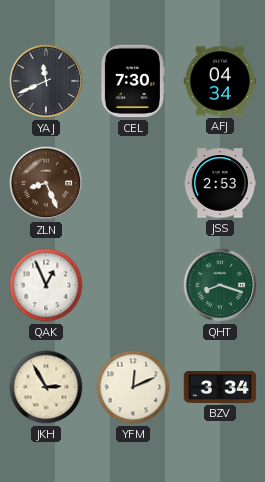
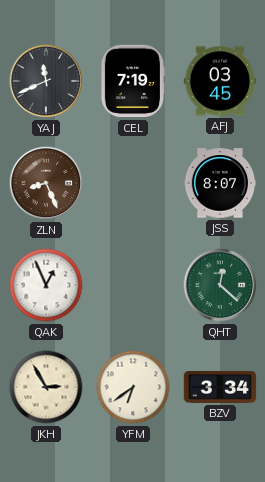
CEL: 7:30 -> 7:19 (132, 81)
AFJ: 04:34 -> 03:45 (220, 81)
JSS: 2:53 -> 8:07 (220, 183)
QHT: 8:18 -> 12:22 (220, 285)
YFM: 12:11 -> 6:39 (133, 387)
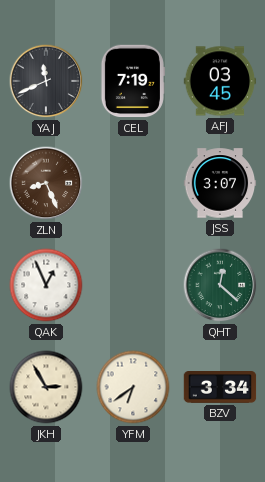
JSS: 8:07 -> 3:07 (220, 183)
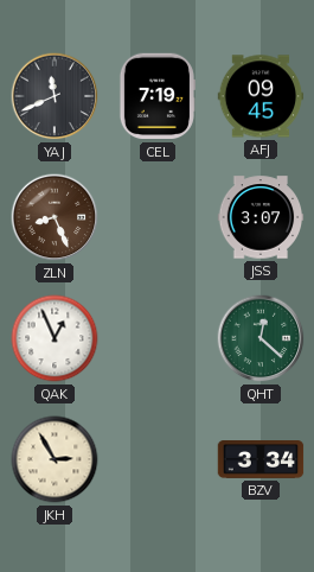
AFJ: 03:45 -> 09:45 (261, 96)
YFM: 6:39 -> none (133, 387)
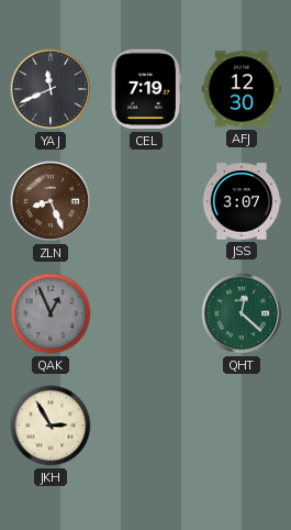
AFJ: 09:45 -> 12:30 (242, 89)
QAK dial: white -> grey (51, 313)
BZV: 3:34 -> none (261, 460)
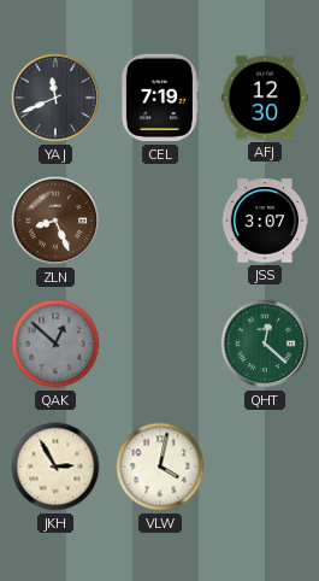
QAK: 12:56 -> 12:52 (55, 344)
VLW: none -> 4:02 (160, 466)
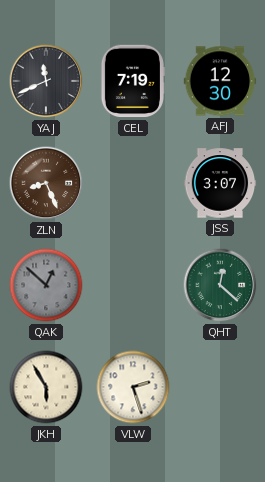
JKH: 2:55 -> 5:55 (46, 387)
VLW: 4:02 -> 2:27 (133, 387)
